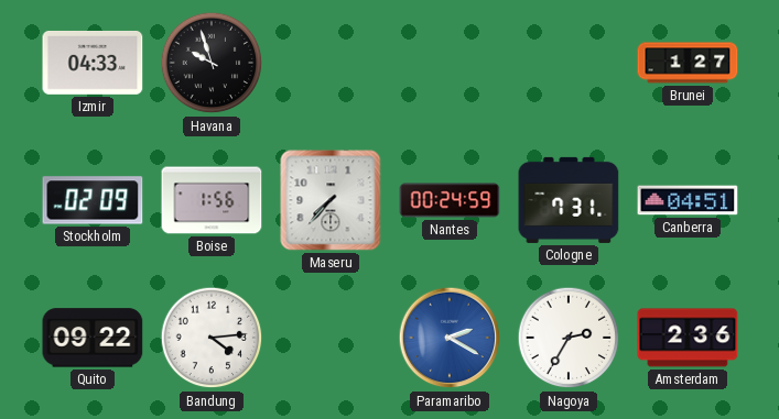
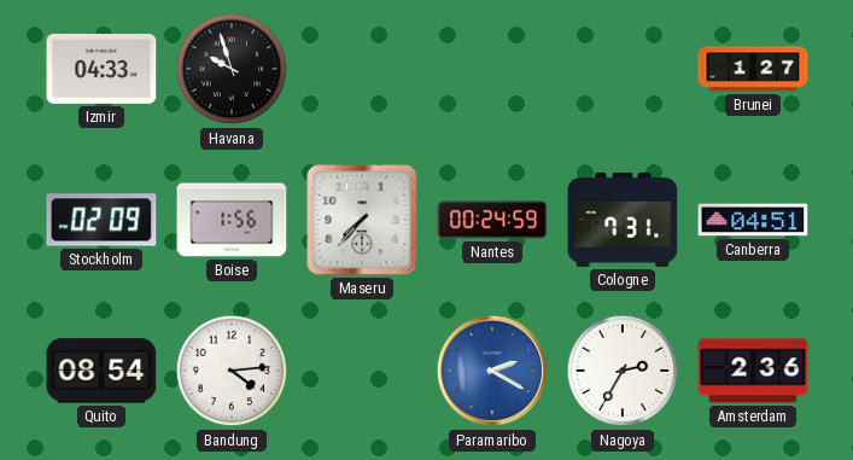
Quito: 09:22 -> 08:54 (101, 371)
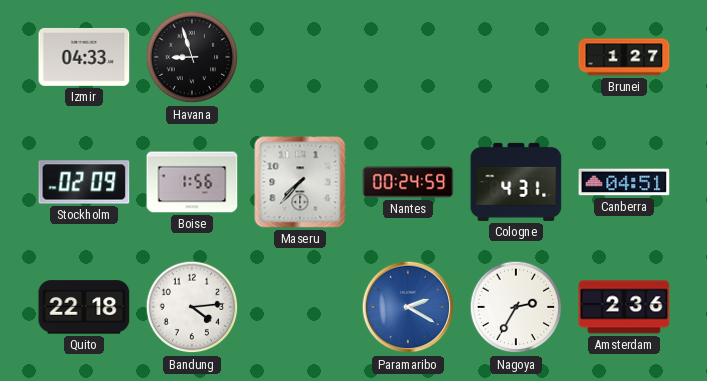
Havana: 9:57 -> 8:57 (192, 57)
Cologne: 7:31 -> 4:31 (516, 182)
Quito: 08:54 -> 22:18 (84, 307)
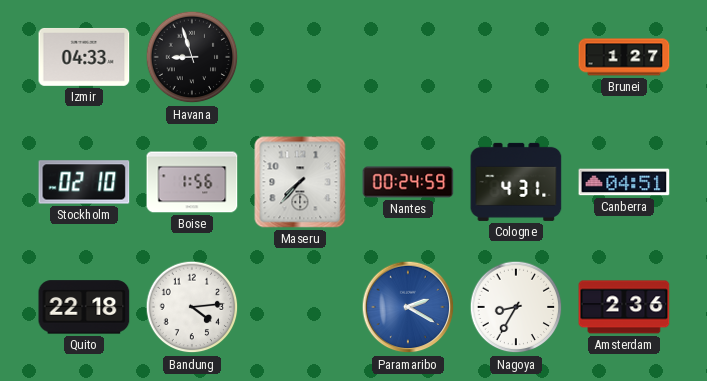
Stockholm: 02:09 -> 02:10 (84, 182)
Nagoya: 2:35 -> 8:35 (516, 307)
